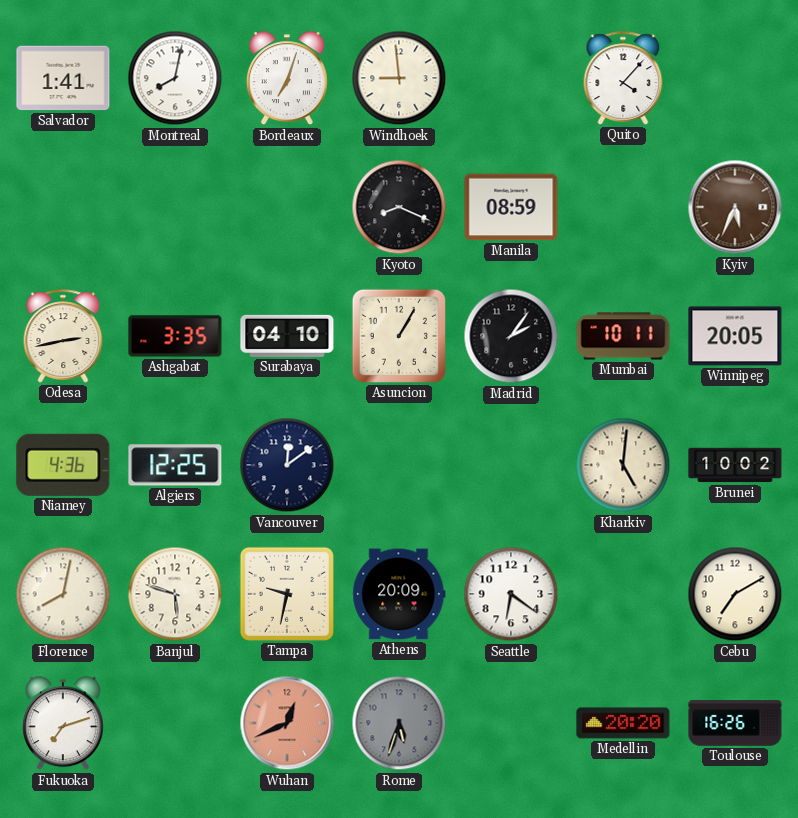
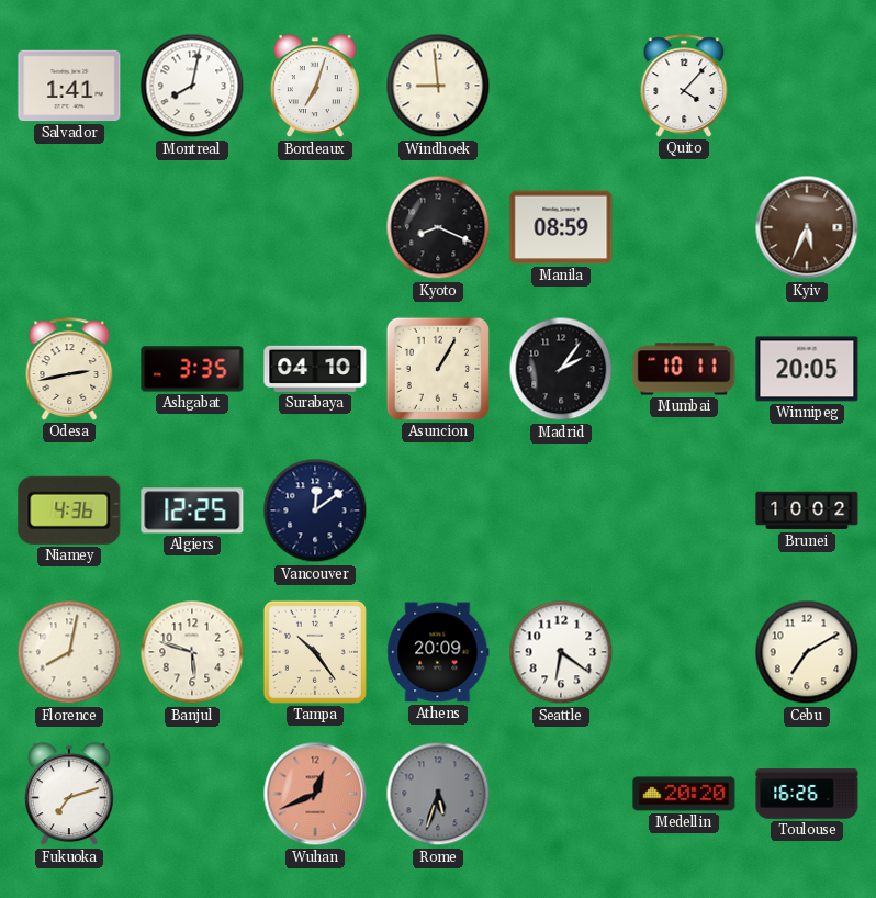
Kharkiv: 5:01 -> none (623, 465)
Tampa: 9:32 -> 10:24 (315, 652)
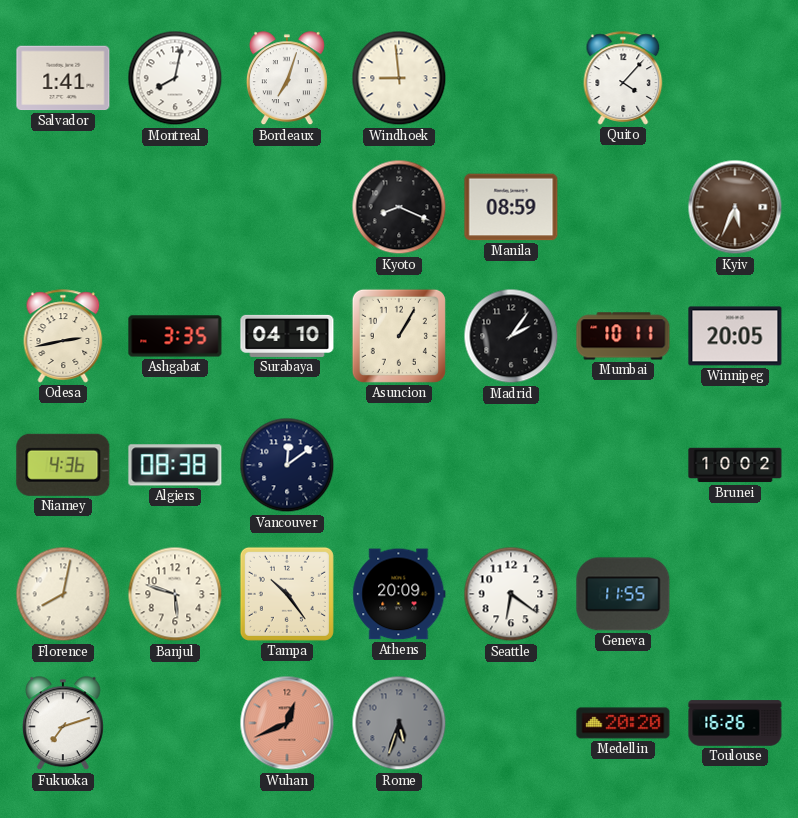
Algiers: 12:25 -> 08:38 (175, 465)
Geneva: none -> 11:55 (623, 594)
Cebu: 7:10 -> none (807, 652)
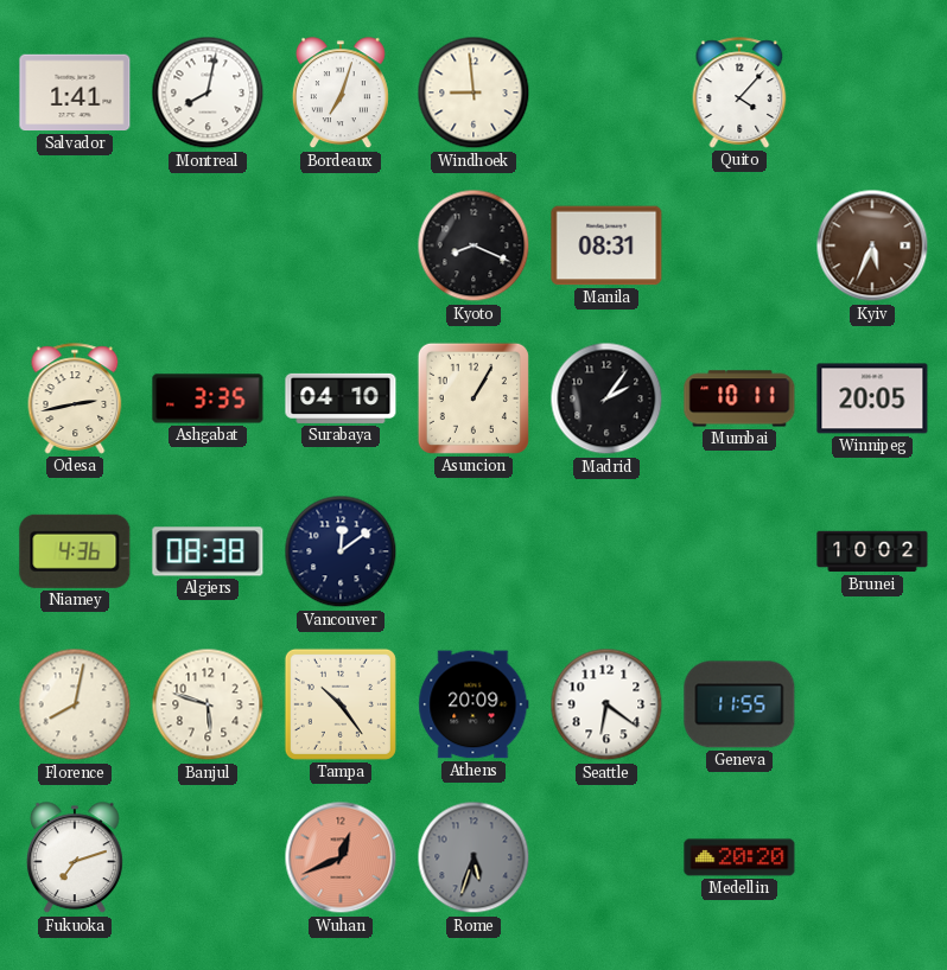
Manila: 08:59 -> 08:31 (606, 245)
Toulouse: 16:26 -> none (735, 723)
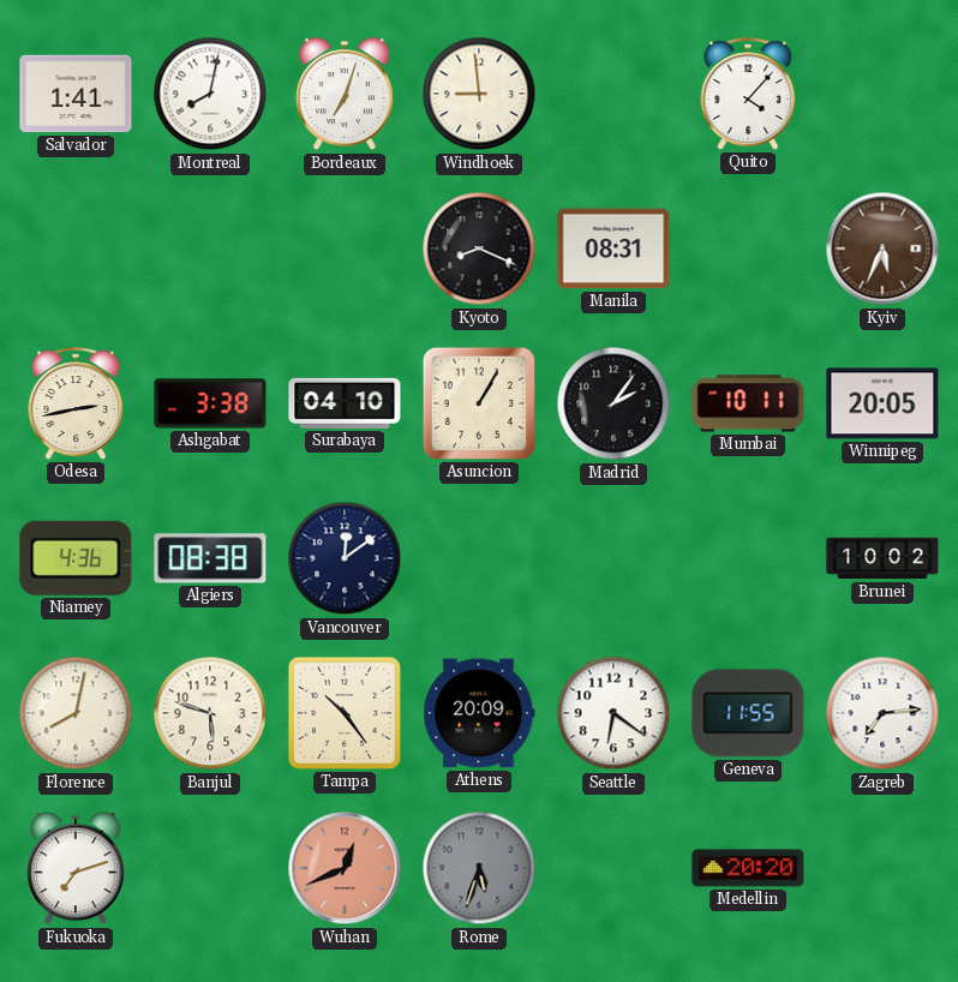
Ashgabat: 3:35 -> 3:38 (210, 403)
Zagreb: none -> 7:14 (882, 713)
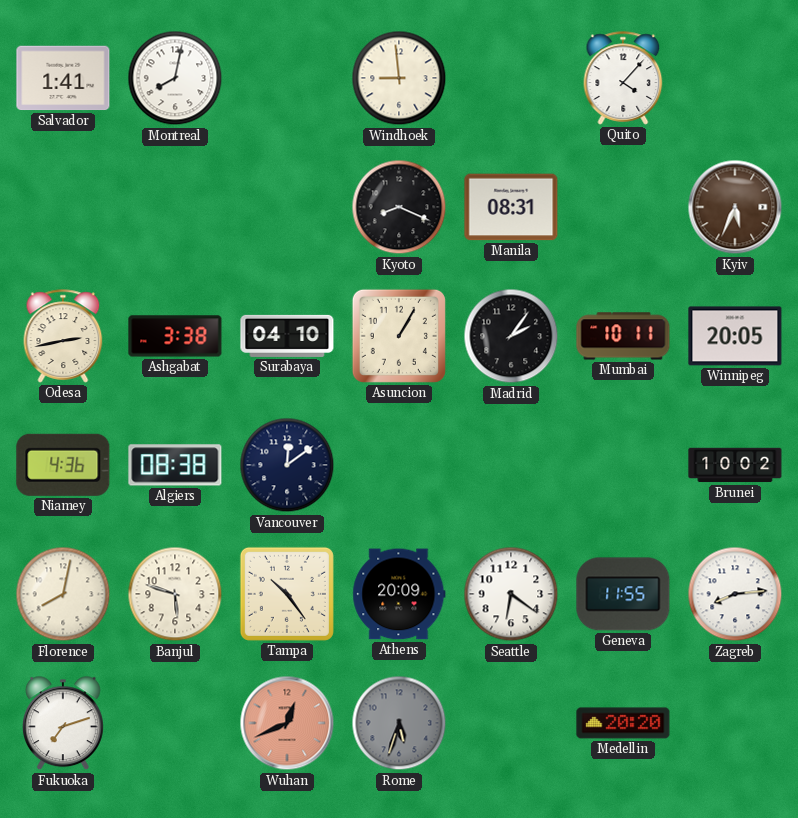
Bordeaux: 7:03 -> none (345, 95)
Zagreb: 7:14 -> 8:14 (735, 594)
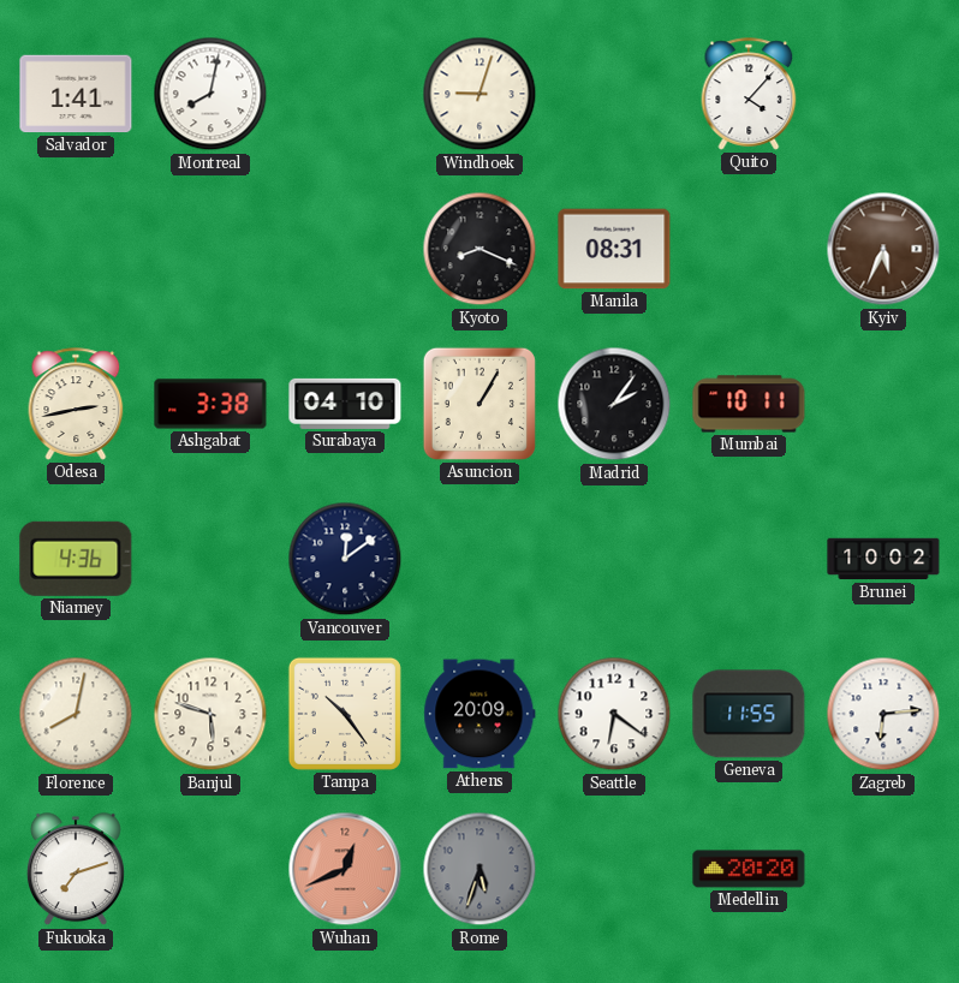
Windhoek: 8:59 -> 9:03 (479, 94)
Winnipeg: 20:05 -> none (735, 336)
Algiers: 08:38 -> none (175, 465)
Zagreb: 8:14 -> 6:14 (883, 714)
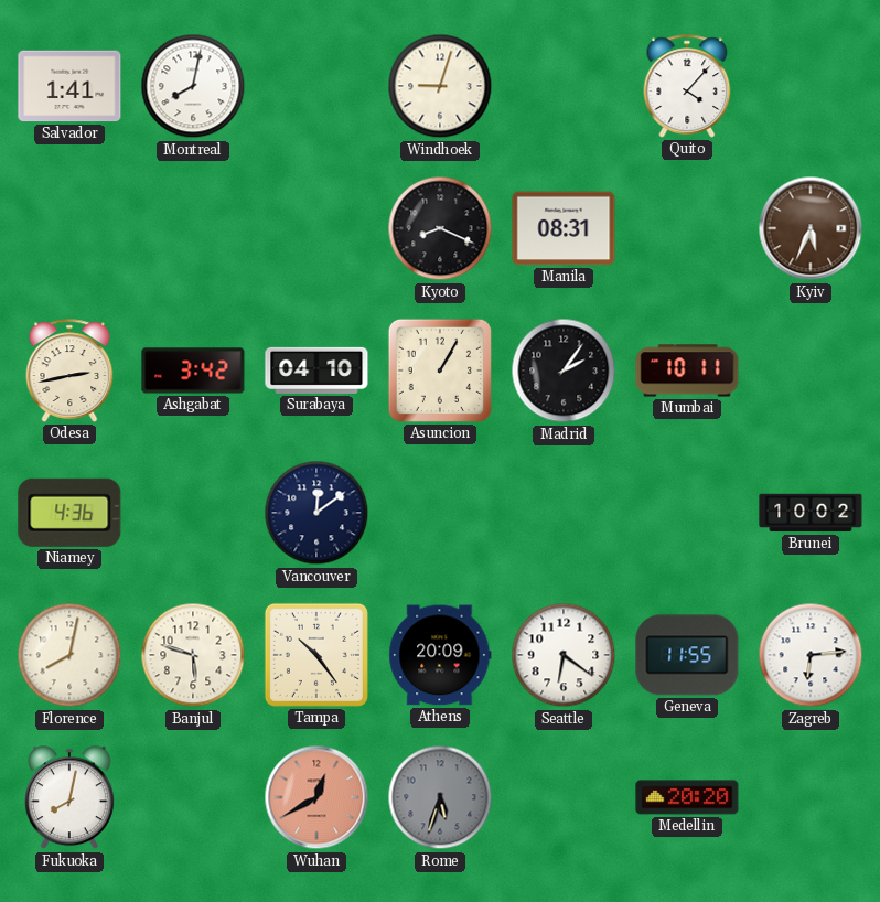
Ashgabat: 3:38 -> 3:42 (193, 371)
Fukuoka: 7:12 -> 8:02 (69, 798)
Wuhan: 12:41 -> 12:40 (316, 797)
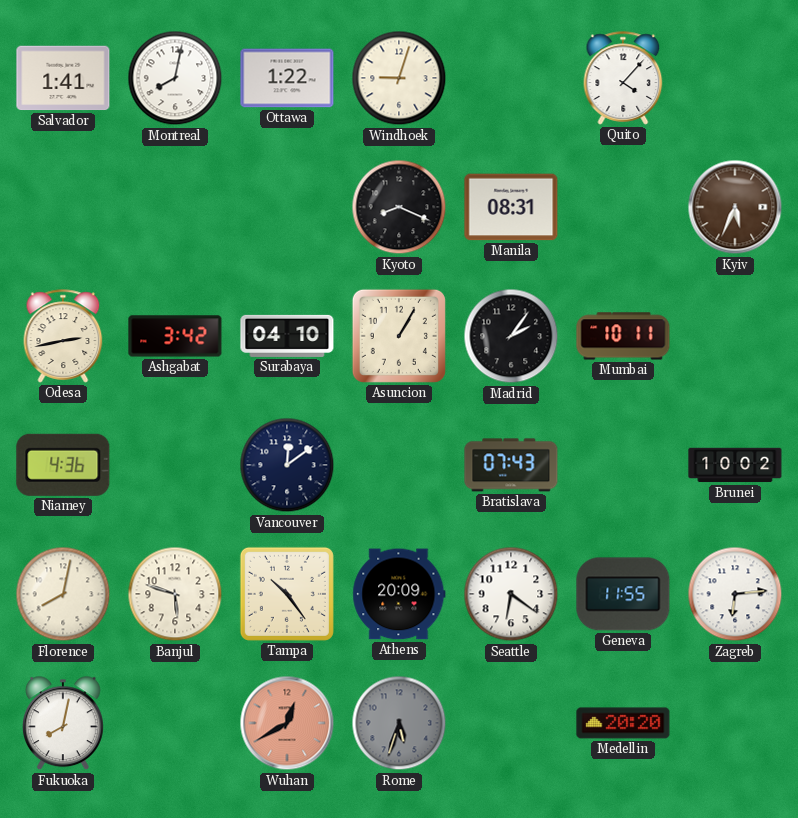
Ottawa: none -> 1:22 (287, 78)
Bratislava: none -> 07:43 (511, 465)
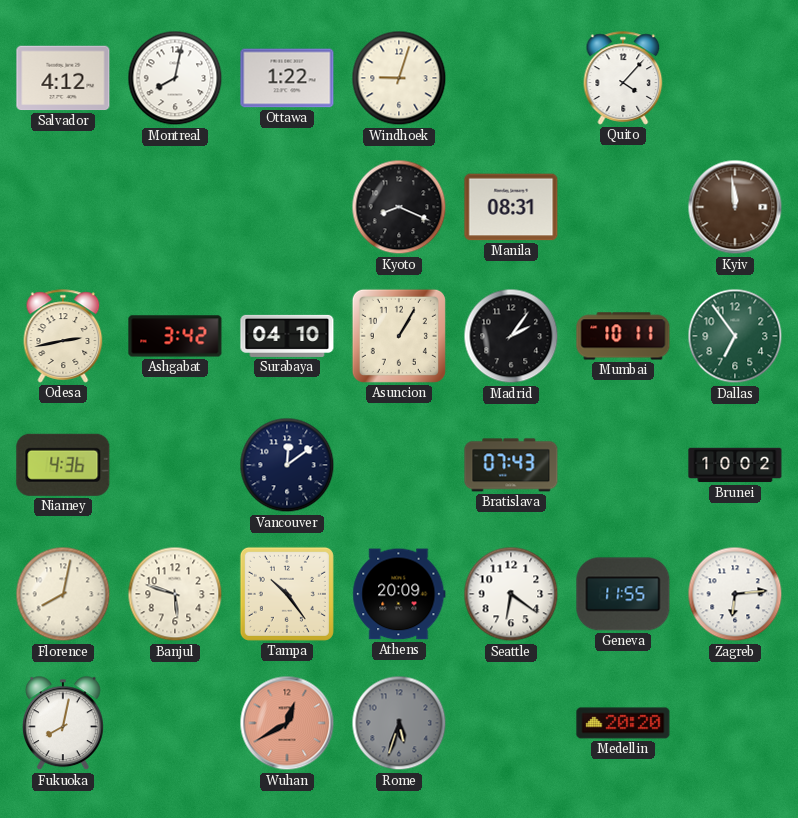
Salvador: 1:41 -> 4:12 (63, 78)
Kyiv: 5:34 -> 11:59 (735, 207)
Dallas: none -> 6:54 (735, 336)
